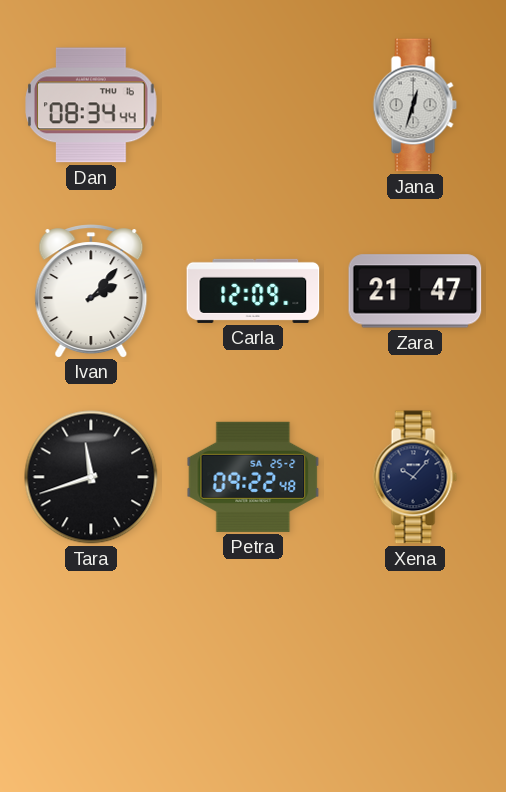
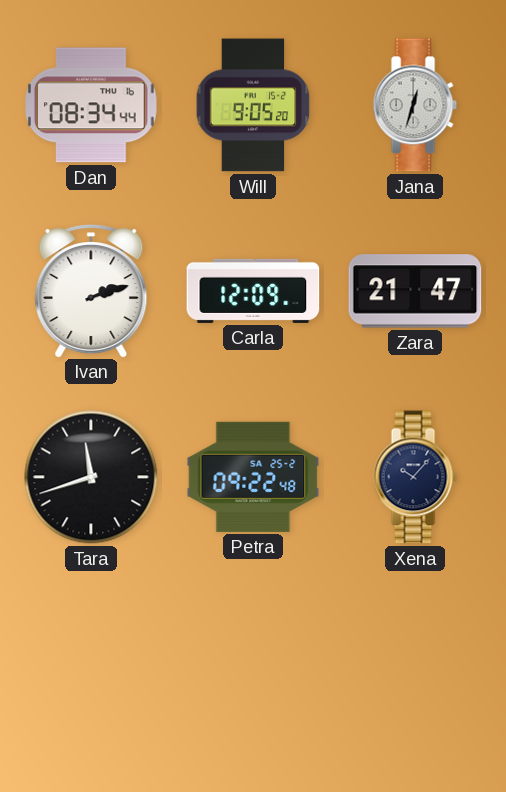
Will: none -> 9:05 (253, 105)
Ivan: 2:07 -> 2:12 (91, 291)
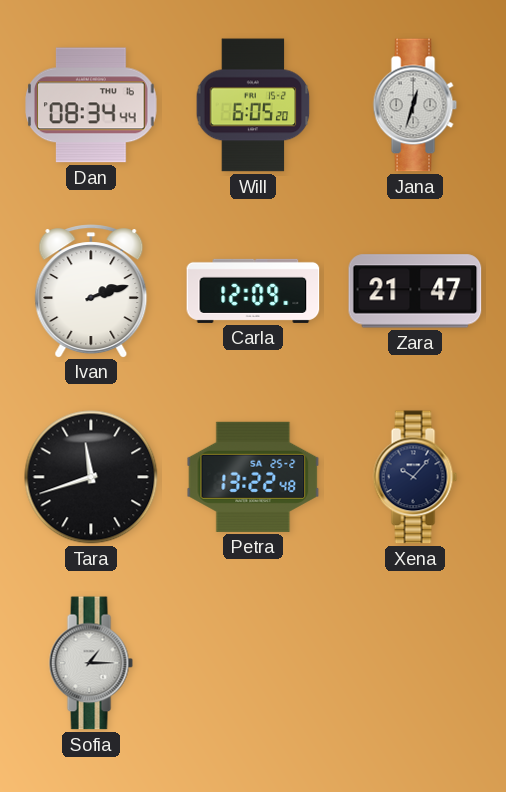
Will: 9:05 -> 6:05 (253, 105)
Petra: 09:22 -> 13:22 (253, 477)
Sofia: none -> 1:15 (91, 663)
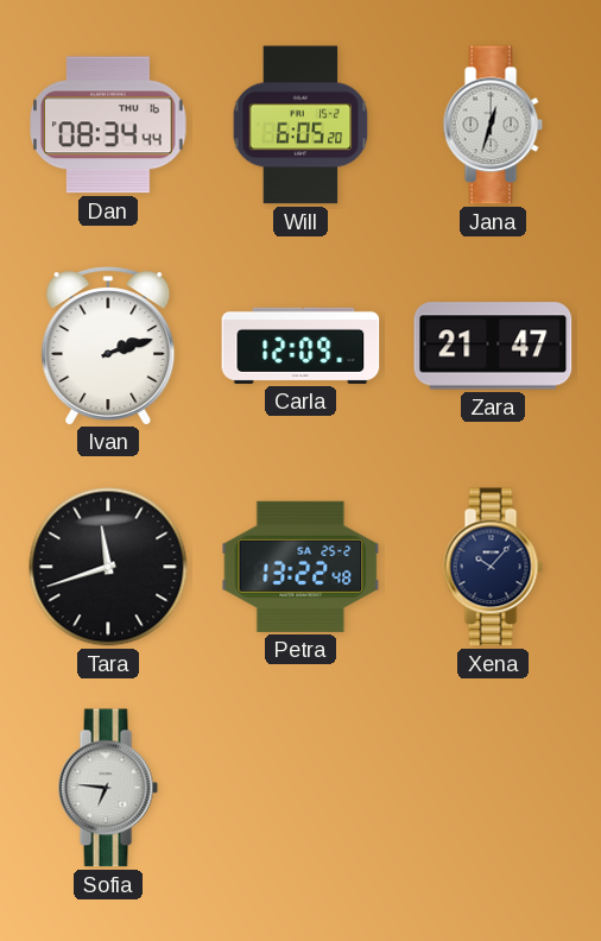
Sofia: 1:15 -> 6:46 (108, 788)
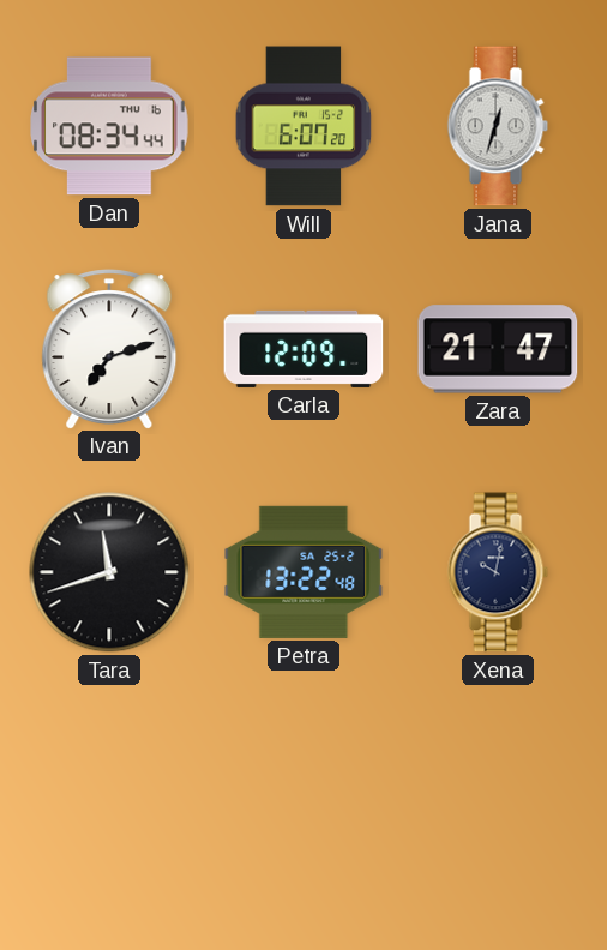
Will: 6:05 -> 6:07 (303, 126)
Ivan: 2:12 -> 7:12 (109, 349)
Xena: 10:07 -> 10:02 (498, 572)
Sofia: 6:46 -> none (108, 788)
